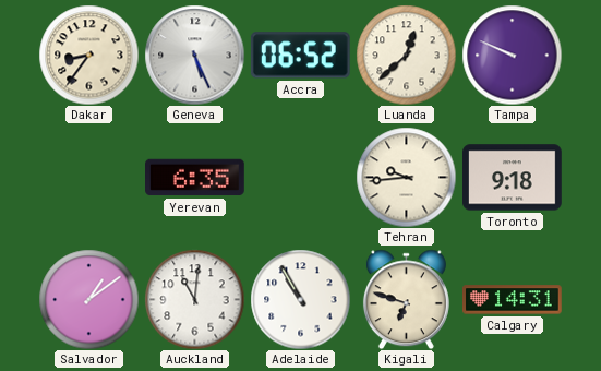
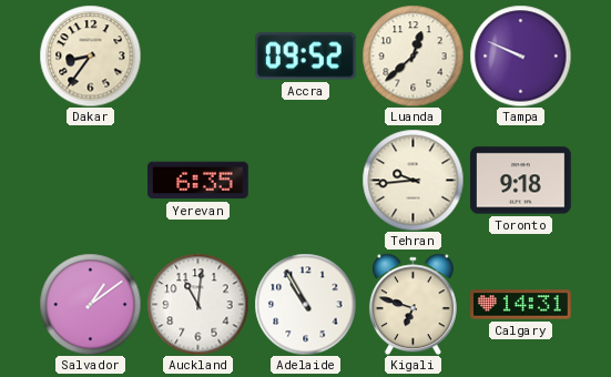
Geneva: 5:26 -> none (194, 55)
Accra: 06:52 -> 09:52 (305, 57)
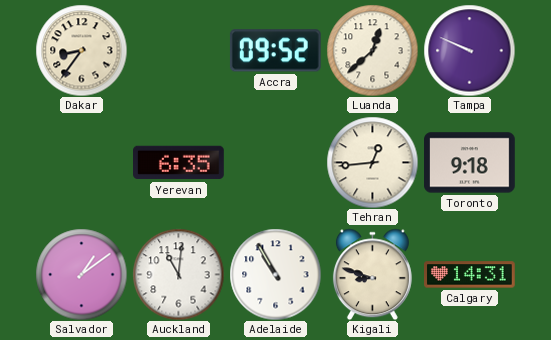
Tehran: 9:44 -> 12:44 (372, 162)
Kigali: 6:48 -> 8:48 (372, 274)
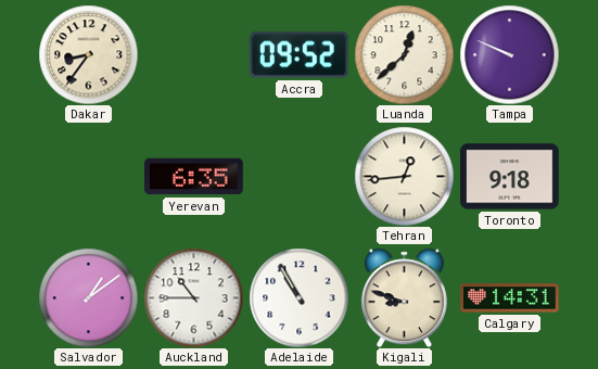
Auckland: 11:01 -> 10:45 (193, 297)
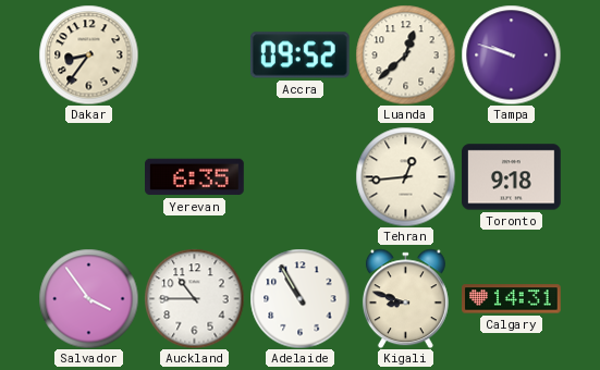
Tampa: 9:49 -> 9:48 (511, 54)
Salvador: 1:09 -> 3:54 (88, 298)
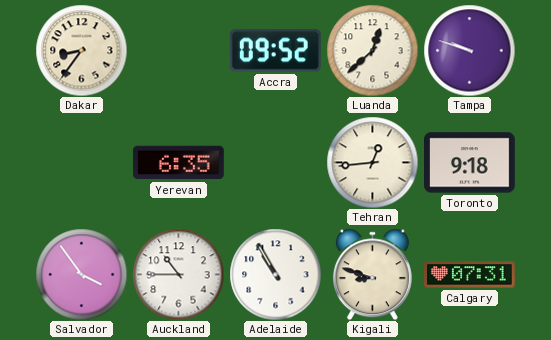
Calgary: 14:31 -> 07:31 (470, 275)
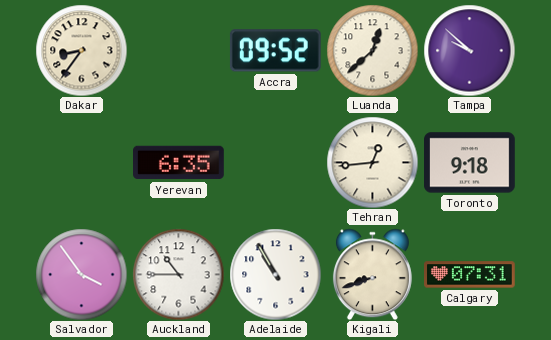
Tampa: 9:48 -> 9:52 (469, 50)
Kigali: 8:48 -> 8:42 (372, 274)
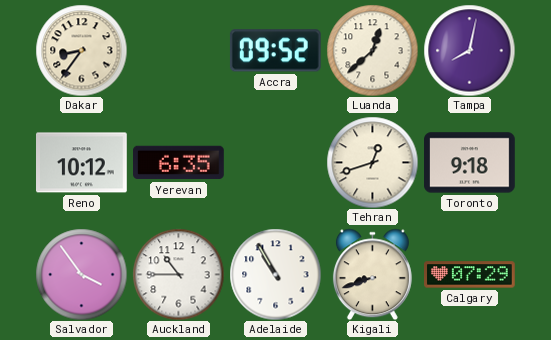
Tampa: 9:52 -> 8:02 (469, 50)
Reno: none -> 10:12 (82, 163)
Tehran: 12:44 -> 12:42 (372, 162)
Calgary: 07:31 -> 07:29 (470, 275)
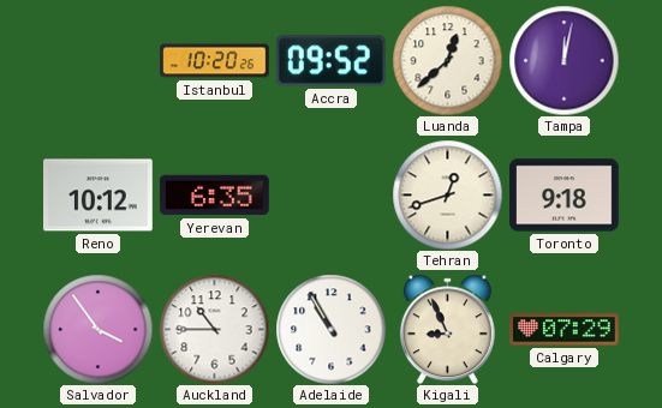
Dakar: 8:36 -> none (81, 50)
Istanbul: none -> 10:20 (215, 61)
Tampa: 8:02 -> 12:02 (563, 60)
Kigali: 8:42 -> 8:56 (447, 329)
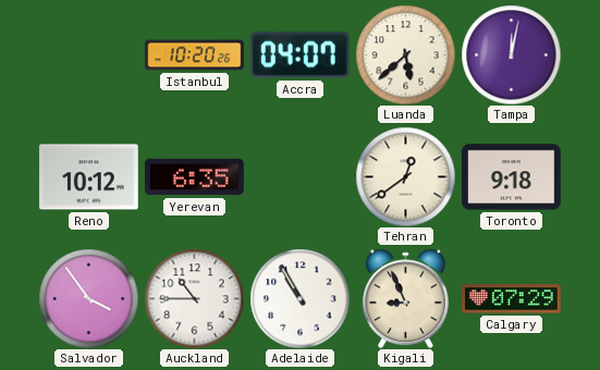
Accra: 09:52 -> 04:07 (299, 55)
Luanda: 12:38 -> 5:38 (405, 54)
Tehran: 12:42 -> 12:39 (405, 176)
